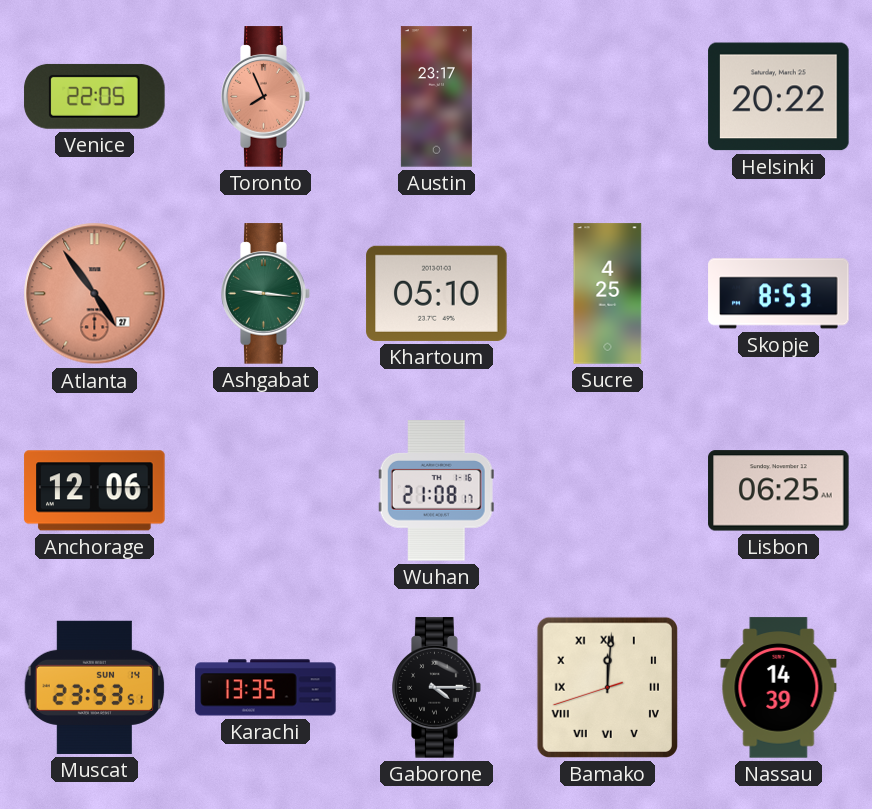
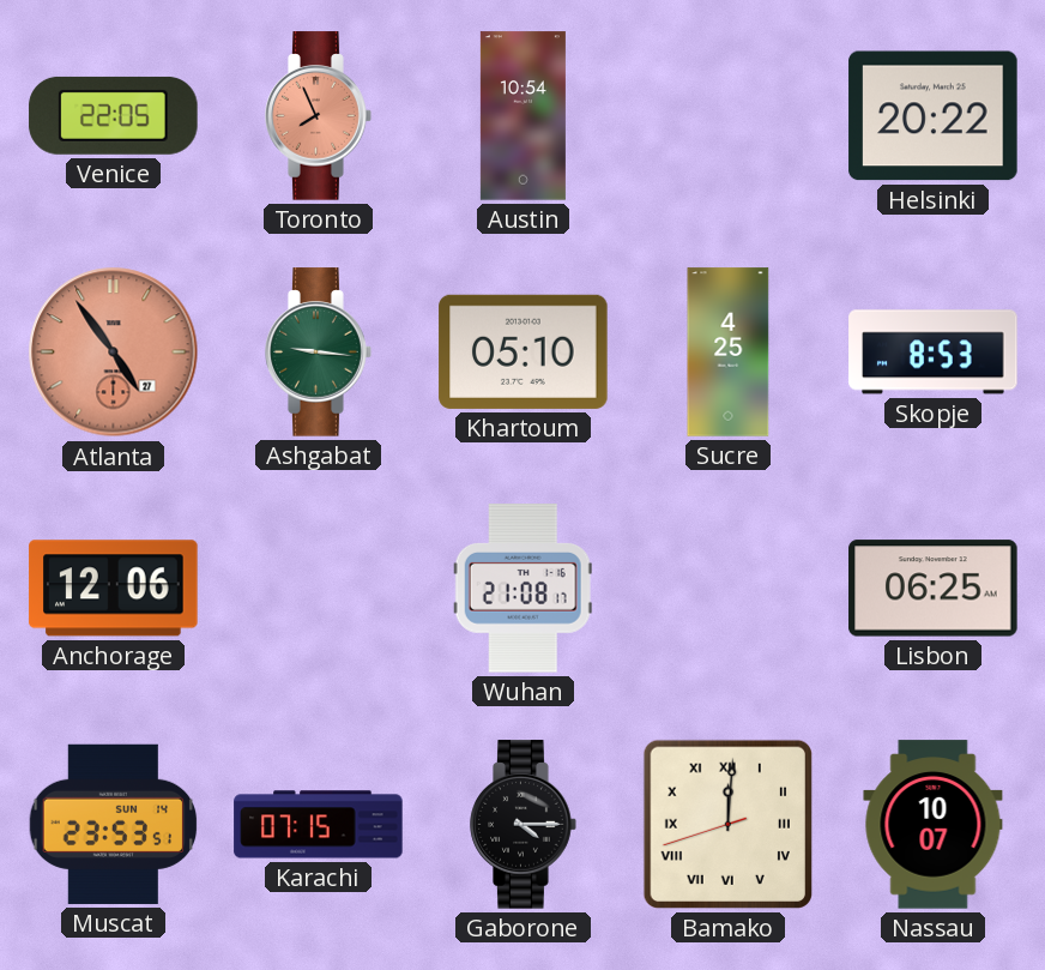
Austin: 23:17 -> 10:54 (522, 116)
Karachi: 13:35 -> 07:15 (319, 825)
Nassau: 14:39 -> 10:07 (934, 825)
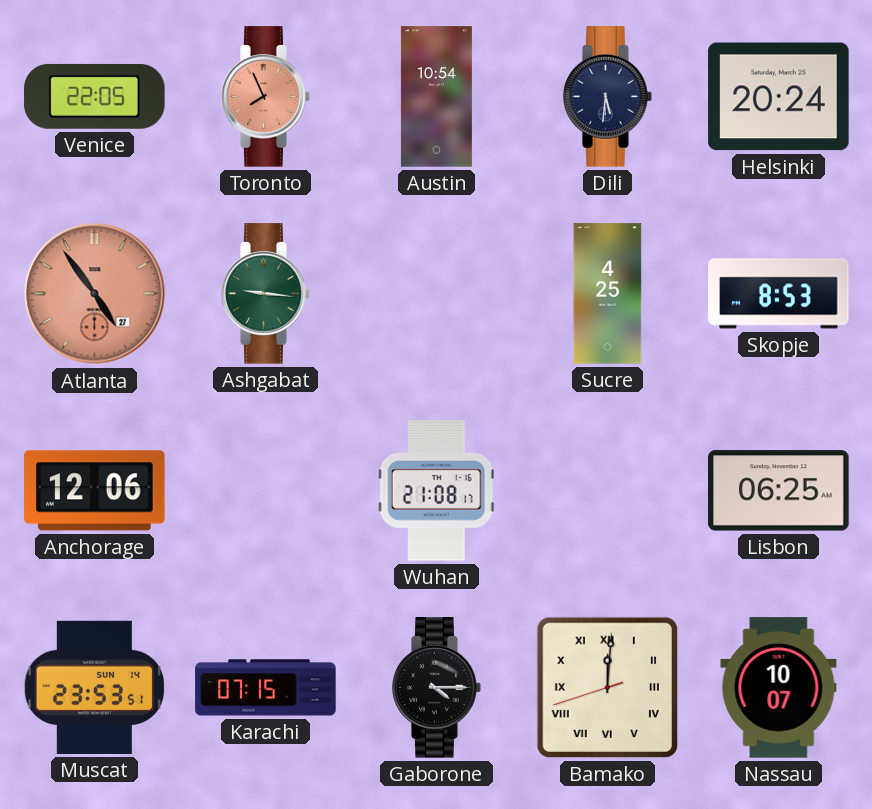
Dili: none -> 5:31 (608, 97)
Helsinki: 20:22 -> 20:24 (779, 97)
Khartoum: 05:10 -> none (524, 351)
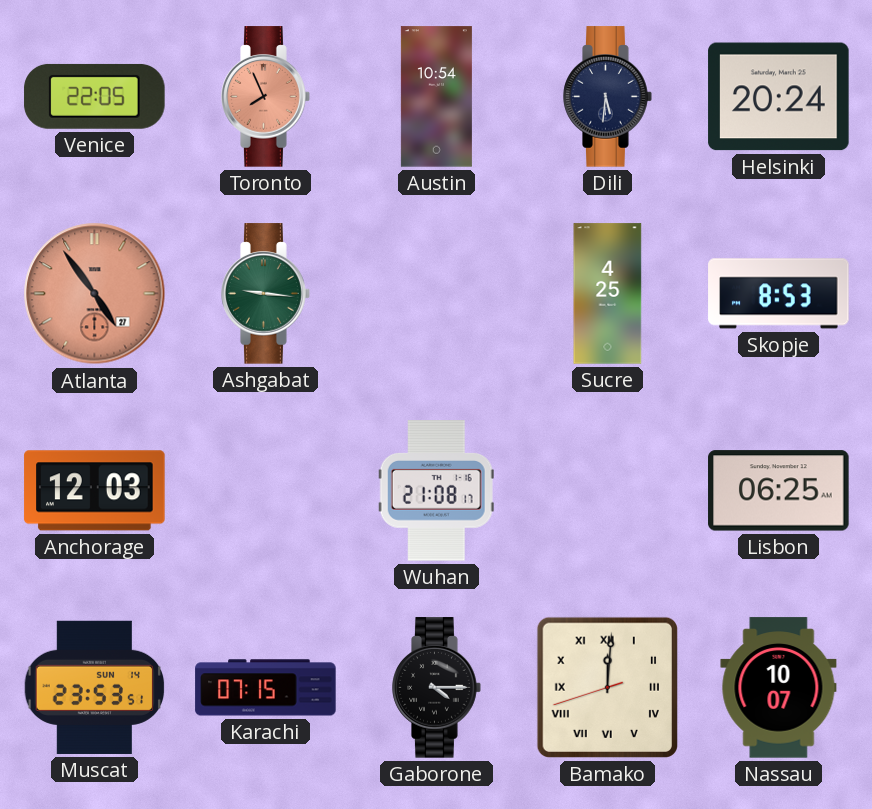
Anchorage: 12:06 -> 12:03 (95, 491)
